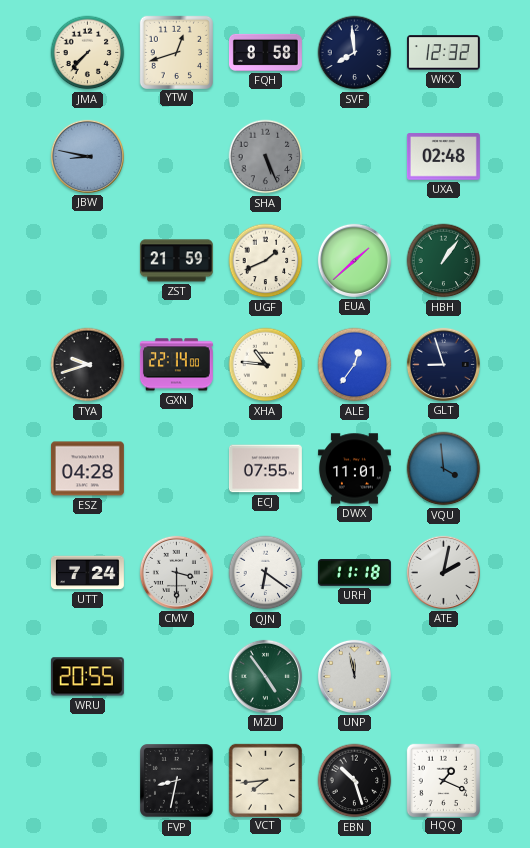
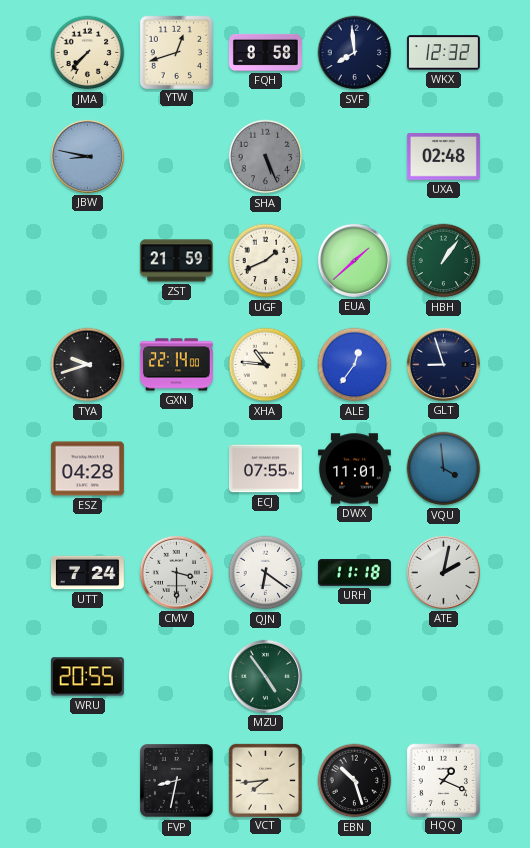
UNP: 11:58 -> none (354, 676)
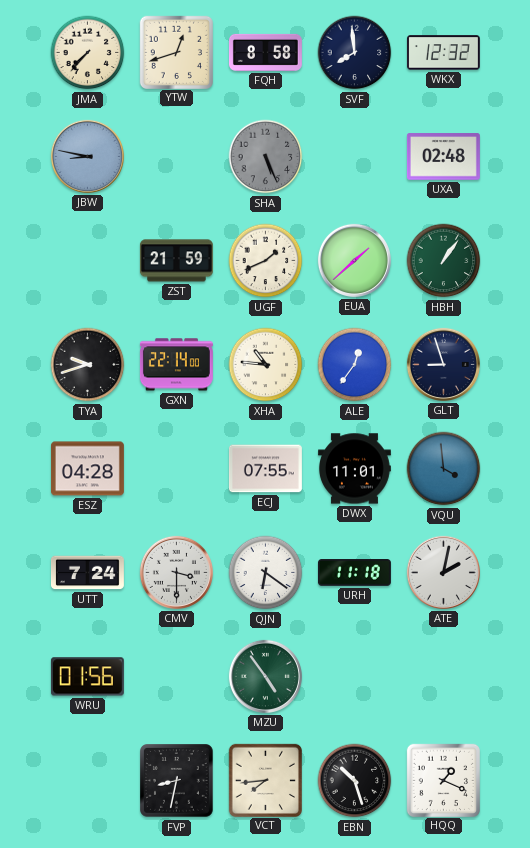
WRU: 20:55 -> 01:56 (87, 677)
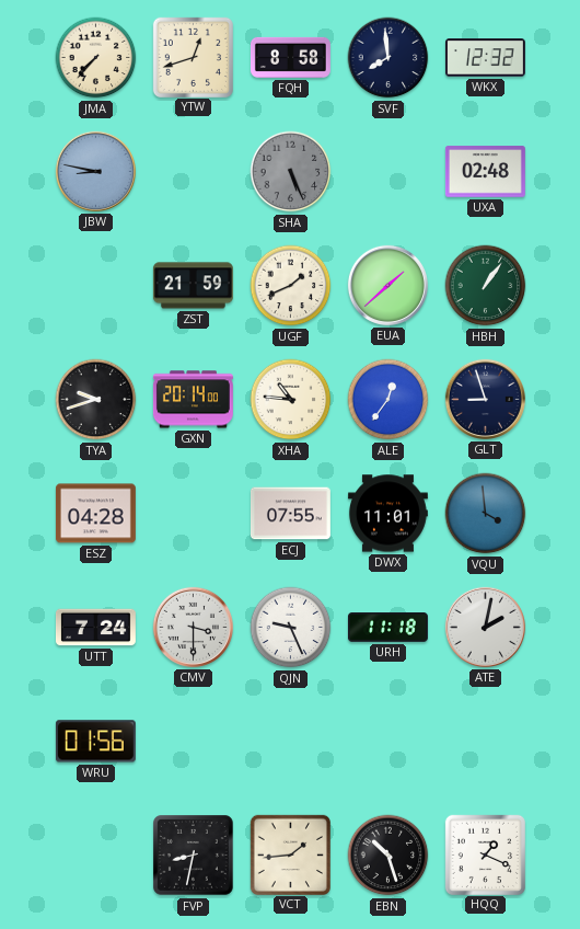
GXN: 22:14 -> 20:14 (193, 400)
QJN: 6:21 -> 9:26 (291, 628)
MZU: 4:54 -> none (265, 676)
VCT: 7:44 -> 1:44 (290, 855)
